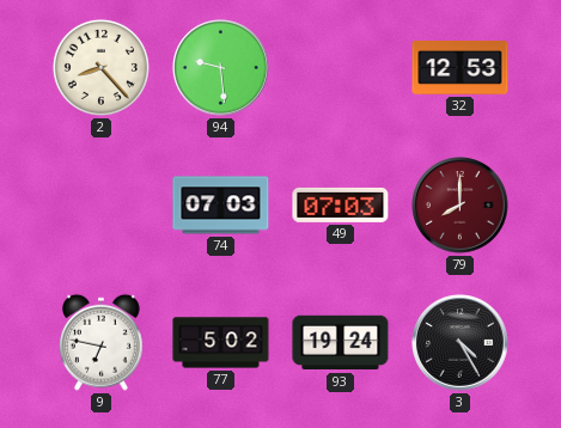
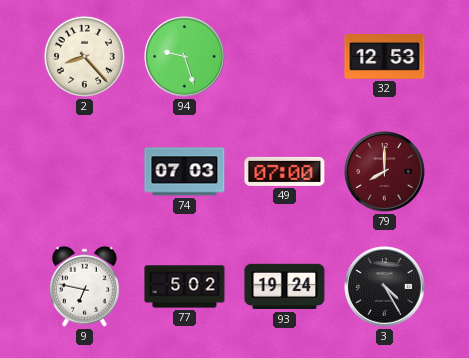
94: 9:29 -> 9:27 (185, 57)
49: 07:03 -> 07:00 (285, 171)
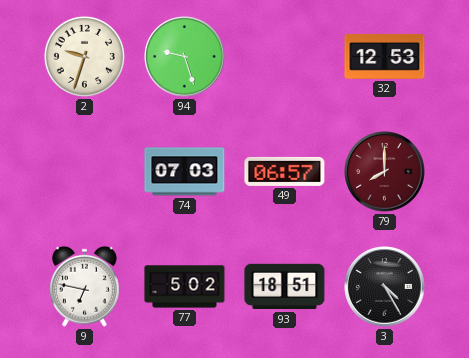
2: 8:23 -> 9:33 (84, 56)
49: 07:00 -> 06:57 (285, 171)
93: 19:24 -> 18:51 (285, 287)
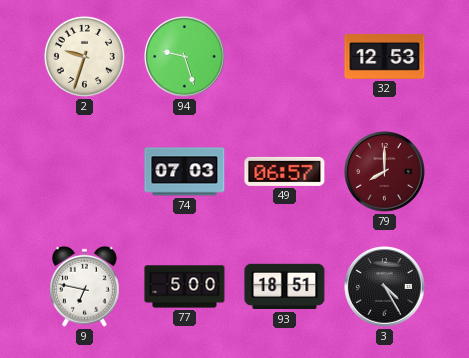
77: 5:02 -> 5:00 (185, 287)
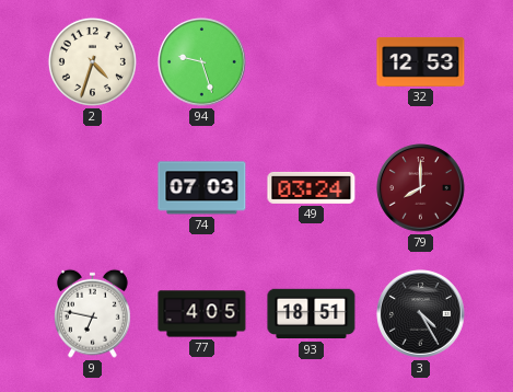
2: 9:33 -> 4:33 (92, 61)
49: 06:57 -> 03:24 (312, 187)
77: 5:00 -> 4:05 (202, 314)
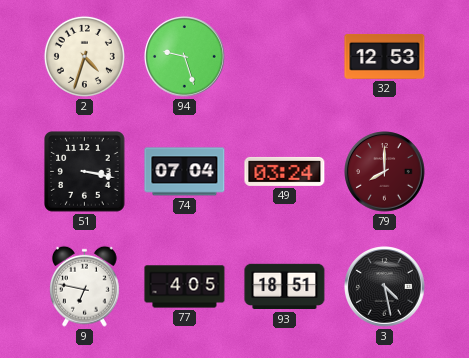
51: none -> 3:17 (85, 172)
74: 07:03 -> 07:04 (185, 172)
3: 4:25 -> 4:28 (385, 287)
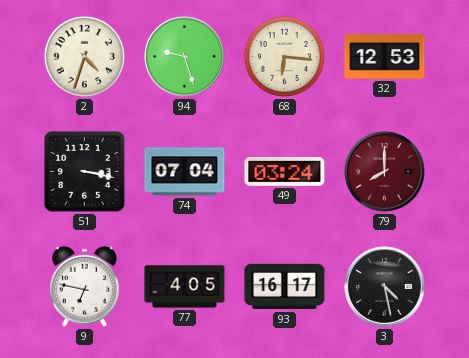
68: none -> 6:16 (284, 56)
93: 18:51 -> 16:17 (285, 287)
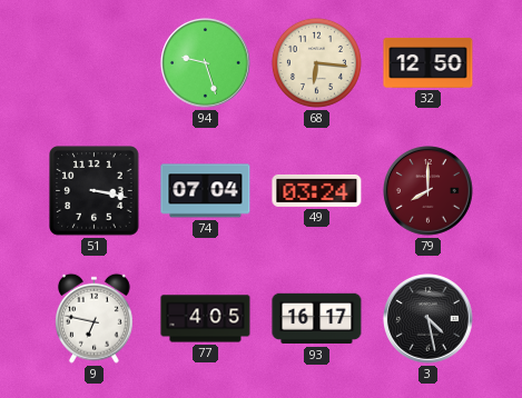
2: 4:33 -> none (84, 56)
32: 12:53 -> 12:50 (429, 62)
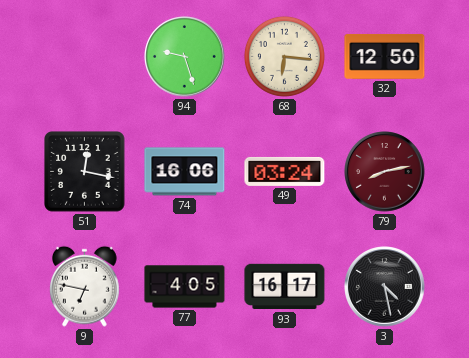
51: 3:17 -> 12:17 (85, 172)
74: 07:04 -> 16:06 (185, 172)
79: 8:00 -> 8:13 (385, 172)
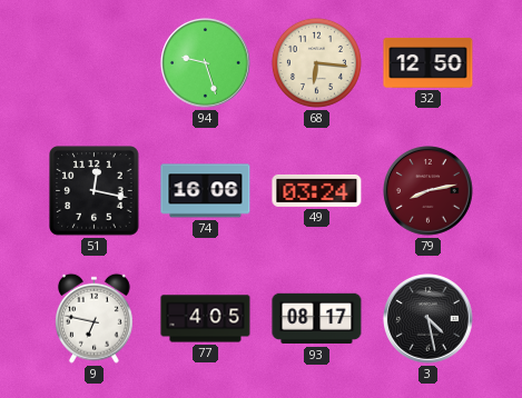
93: 16:17 -> 08:17 (317, 319)
